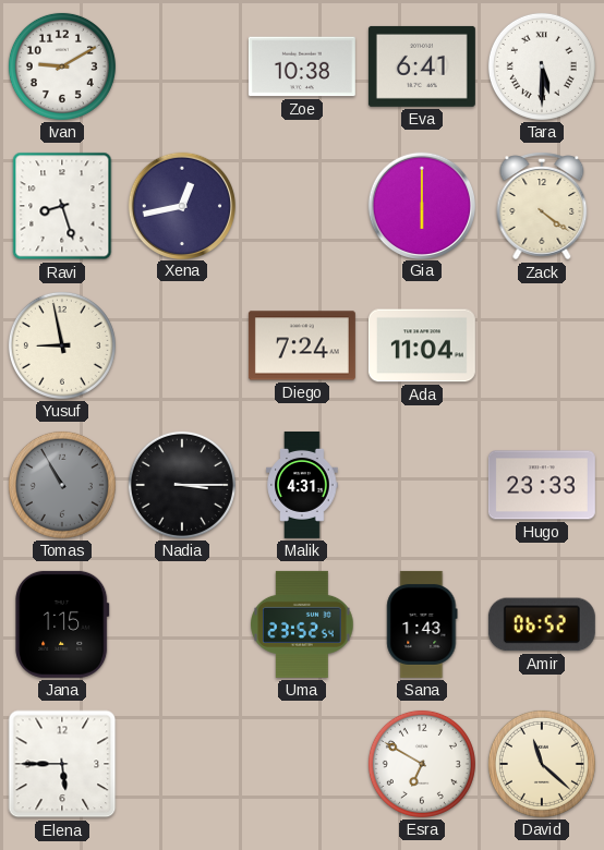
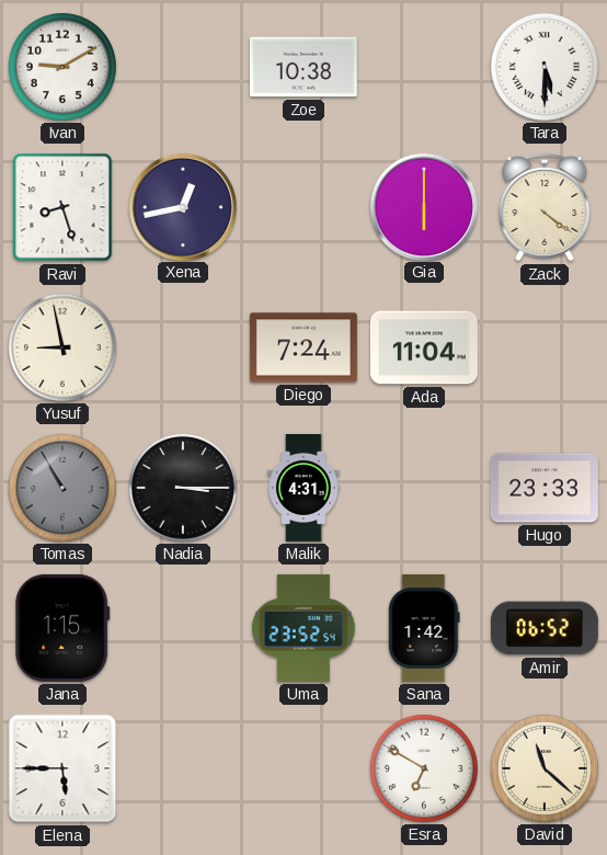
Eva: 6:41 -> none (422, 66)
Sana: 1:43 -> 1:42 (424, 628)
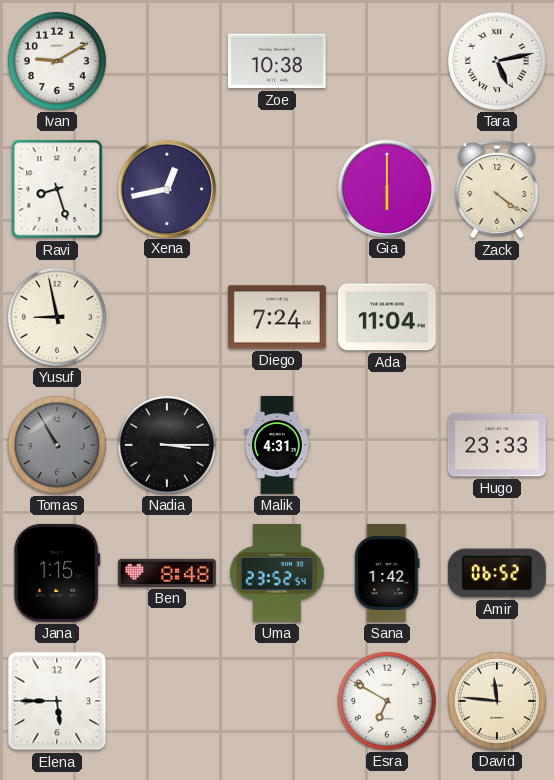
Tara: 5:30 -> 5:13 (497, 61)
Ben: none -> 8:48 (167, 573)
David: 11:22 -> 11:46 (497, 701)
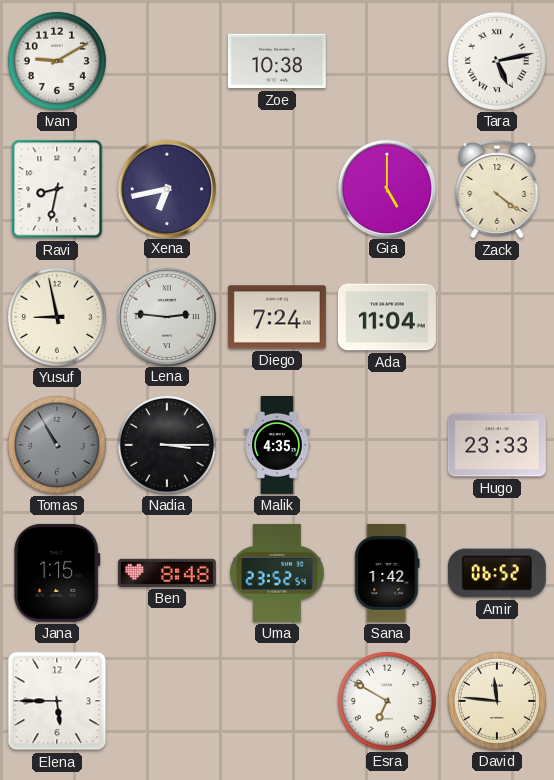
Ravi: 8:27 -> 8:32 (57, 189)
Xena: 12:43 -> 6:43 (166, 188)
Gia: 6:00 -> 5:00 (386, 188)
Lena: none -> 2:46 (166, 316)
Malik: 4:31 -> 4:35 (277, 445)
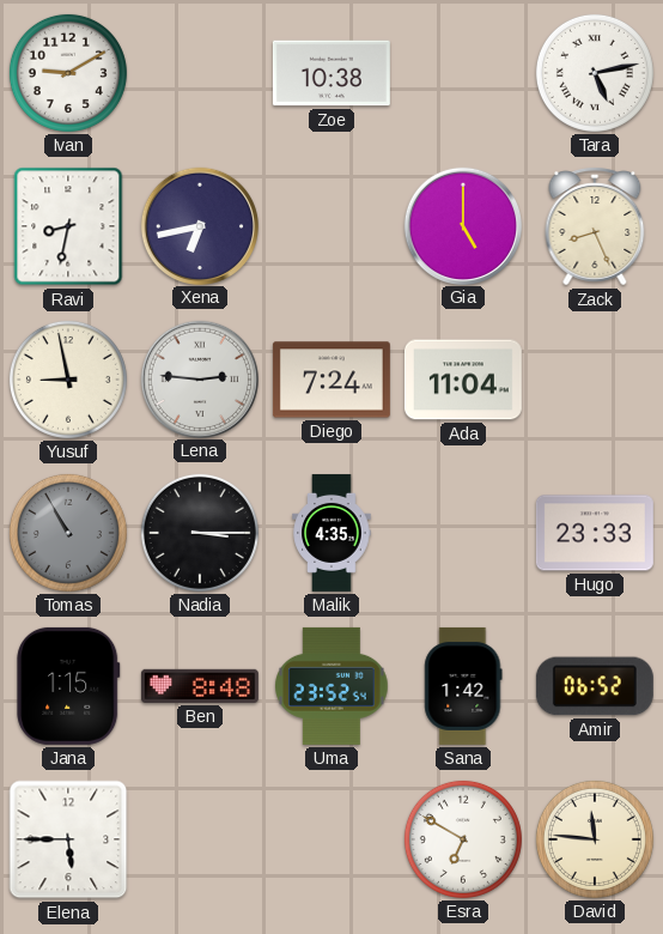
Zack: 4:21 -> 8:26 (595, 226)
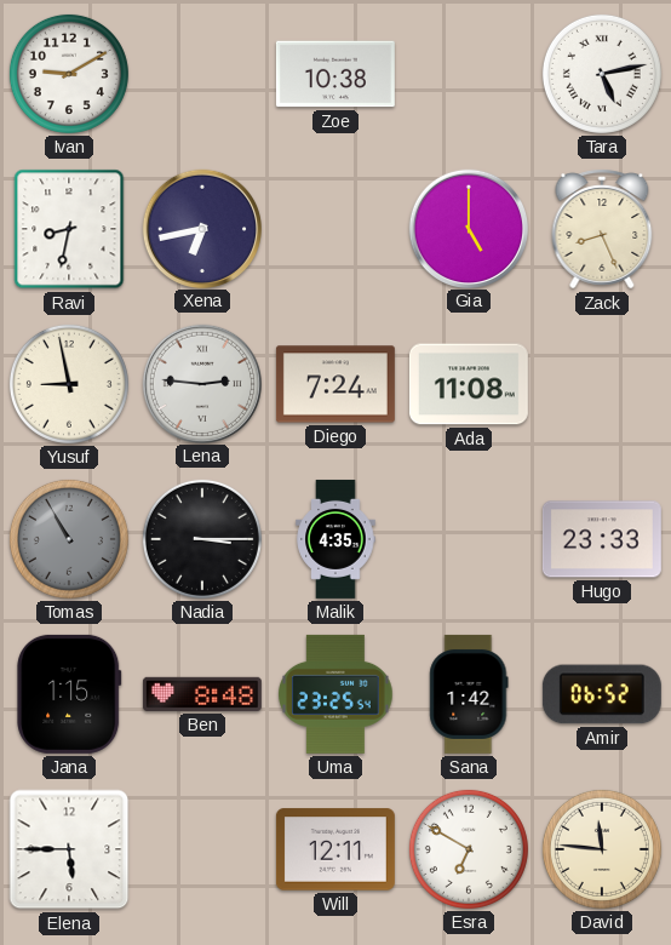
Ada: 11:04 -> 11:08 (469, 384)
Uma: 23:52 -> 23:25 (335, 694)
Will: none -> 12:11 (335, 849)
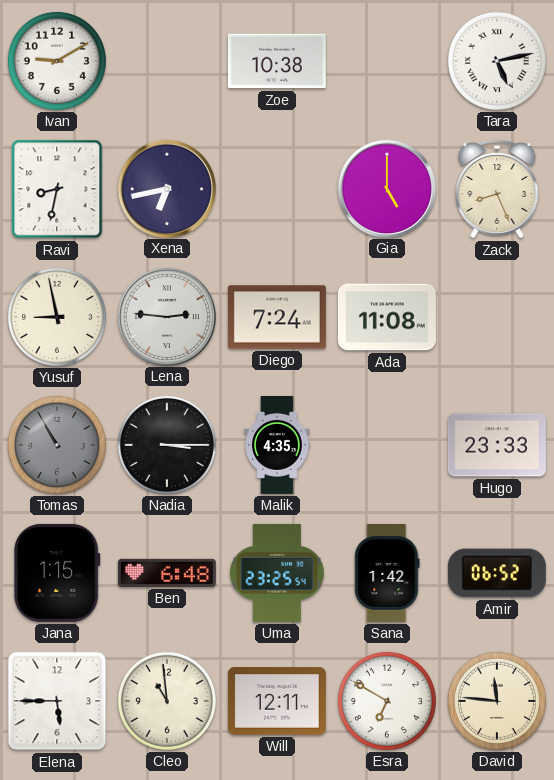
Ben: 8:48 -> 6:48 (167, 573)
Cleo: none -> 10:59 (167, 701)
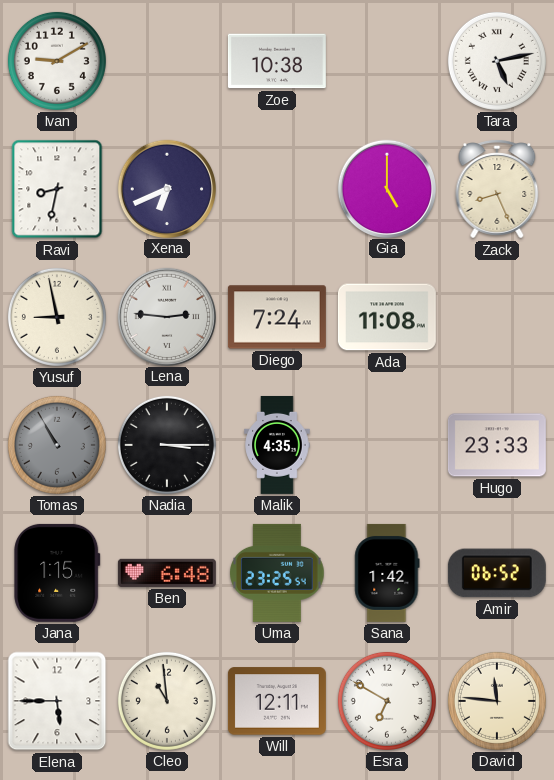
Xena: 6:43 -> 6:41 (166, 188)
